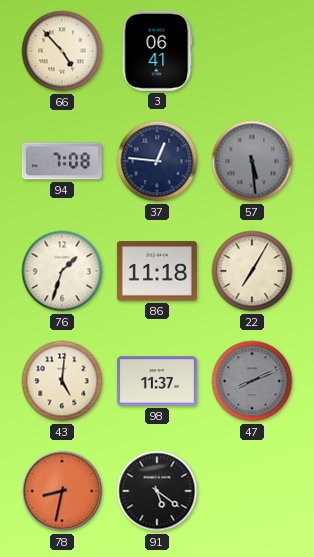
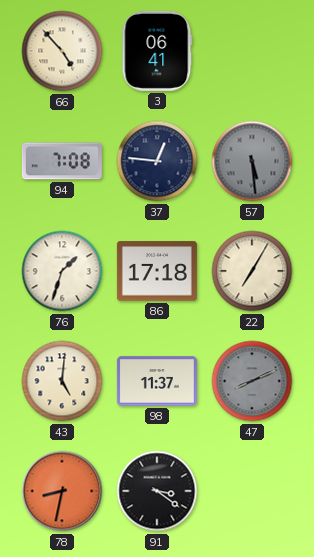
86: 11:18 -> 17:18 (157, 271)
91: 5:21 -> 3:21 (157, 491)
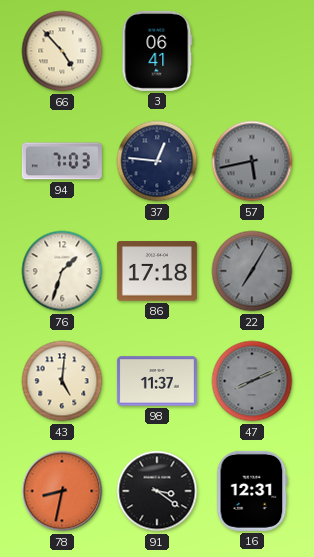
94: 7:08 -> 7:03 (62, 161)
57: 5:29 -> 5:43 (252, 161)
22 dial: cream -> grey (252, 271)
16: none -> 12:31 (252, 491)
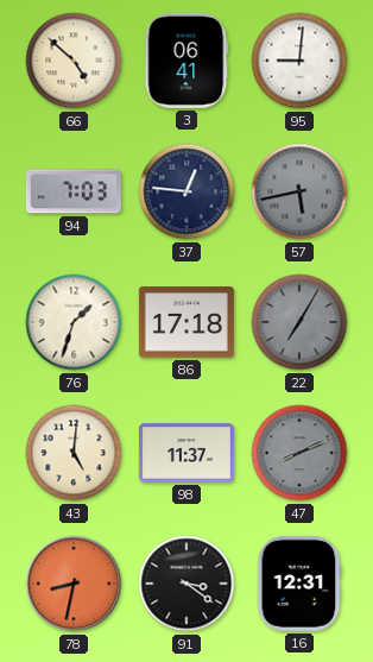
66: 4:53 -> 4:52 (74, 61)
95: none -> 9:01 (299, 61)
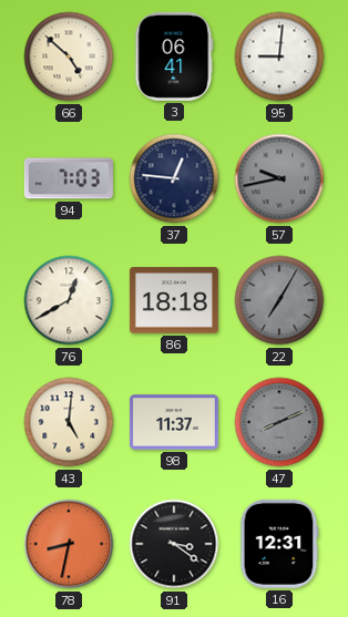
57: 5:43 -> 9:43 (279, 178)
76: 1:33 -> 12:40 (69, 300)
86: 17:18 -> 18:18 (174, 300)
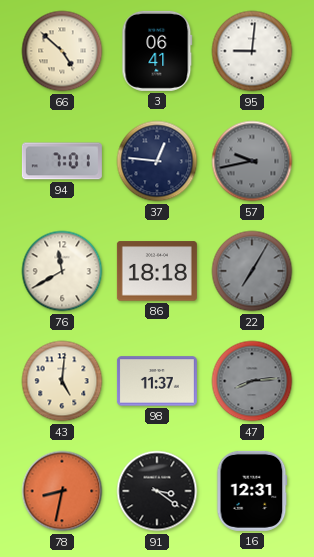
94: 7:03 -> 7:01 (62, 161)
76: 12:40 -> 11:40 (62, 271)
47: 8:11 -> 8:14 (252, 381)
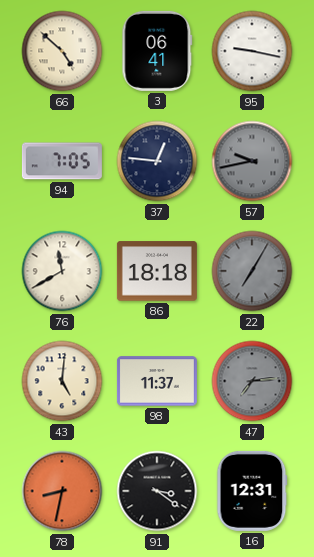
95: 9:01 -> 9:17 (252, 51)
94: 7:01 -> 7:05 (62, 161)
47: 8:14 -> 7:14 (252, 381)
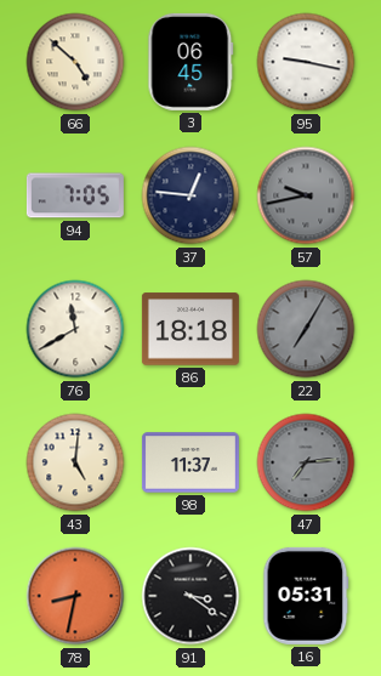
3: 06:41 -> 06:45 (190, 62)
16: 12:31 -> 05:31 (306, 596)
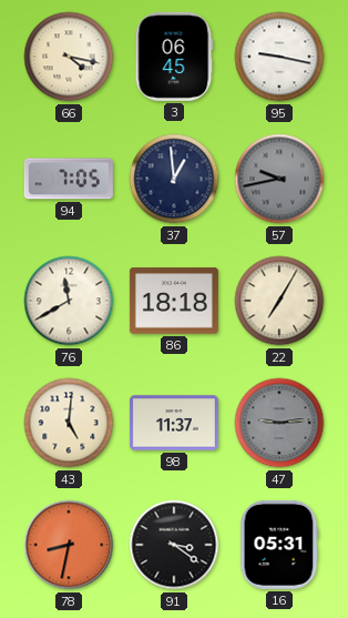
66: 4:52 -> 4:17 (69, 57)
37: 12:46 -> 12:59 (174, 179)
22 dial: grey -> cream (279, 301)
47: 7:14 -> 9:14 (279, 423)
